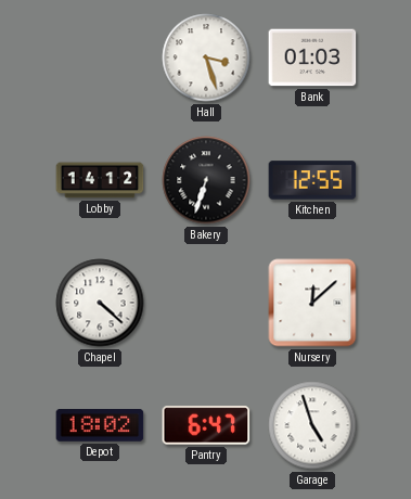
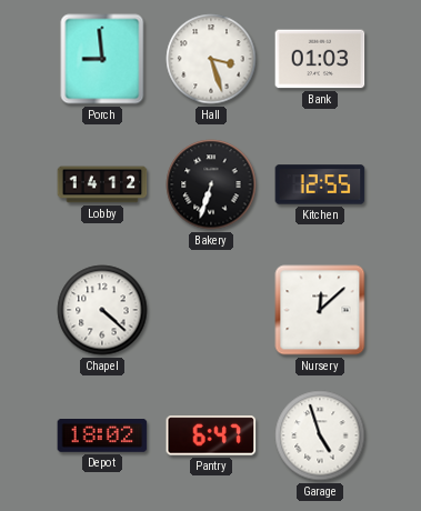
Porch: none -> 8:59 (102, 59)
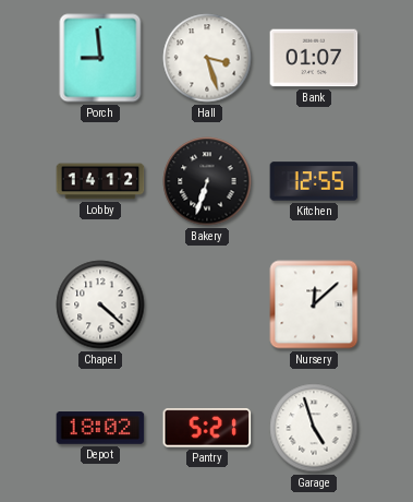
Bank: 01:03 -> 01:07 (314, 58)
Pantry: 6:47 -> 5:21 (207, 428)
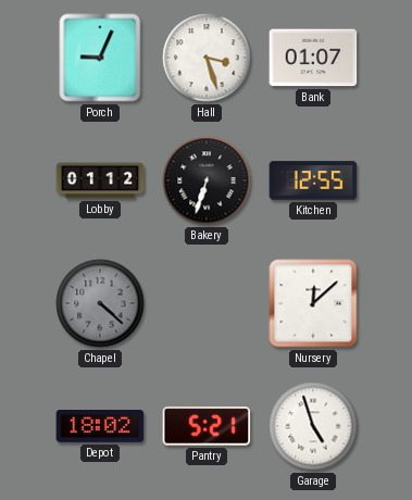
Porch: 8:59 -> 9:04 (100, 58)
Lobby: 14:12 -> 01:12 (100, 180)
Chapel dial: white -> grey (100, 303)
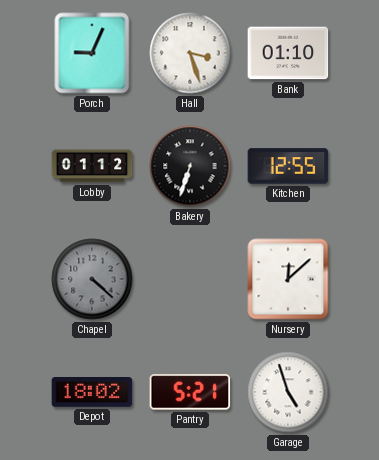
Bank: 01:07 -> 01:10 (288, 53)
